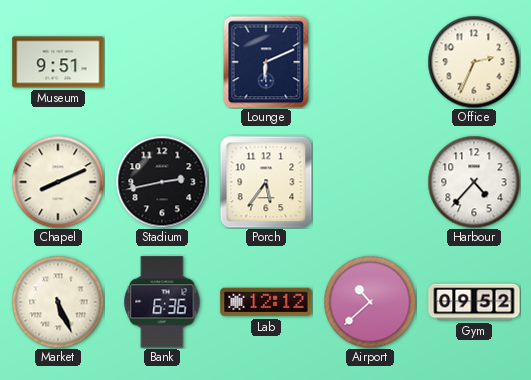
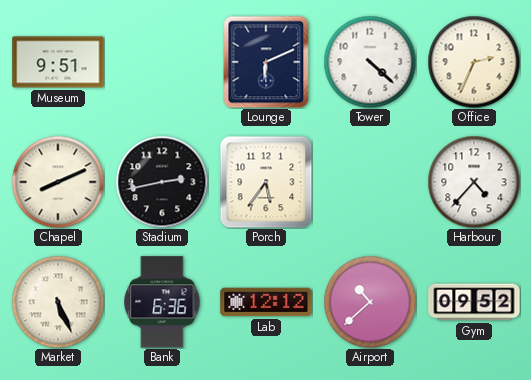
Tower: none -> 4:22 (370, 62)
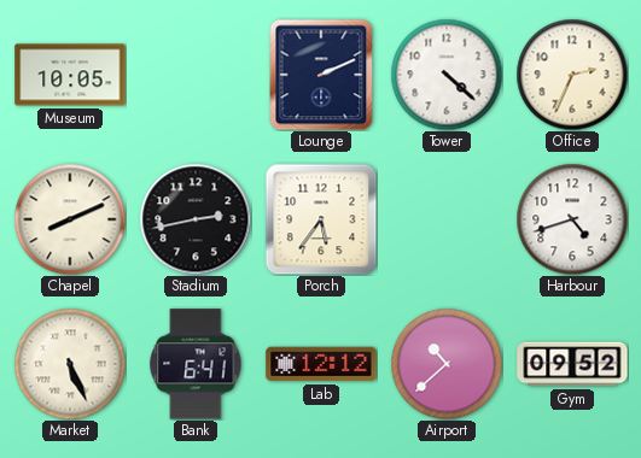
Museum: 9:51 -> 10:05 (70, 75)
Lounge: 6:11 -> 2:11 (321, 75)
Harbour: 4:37 -> 4:42 (572, 219)
Bank: 6:36 -> 6:41 (196, 364)
